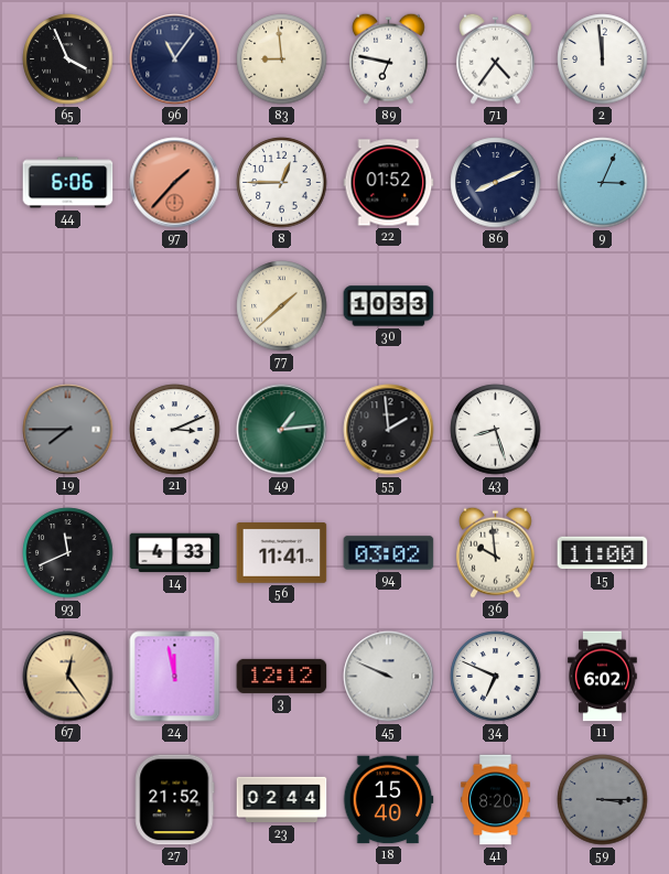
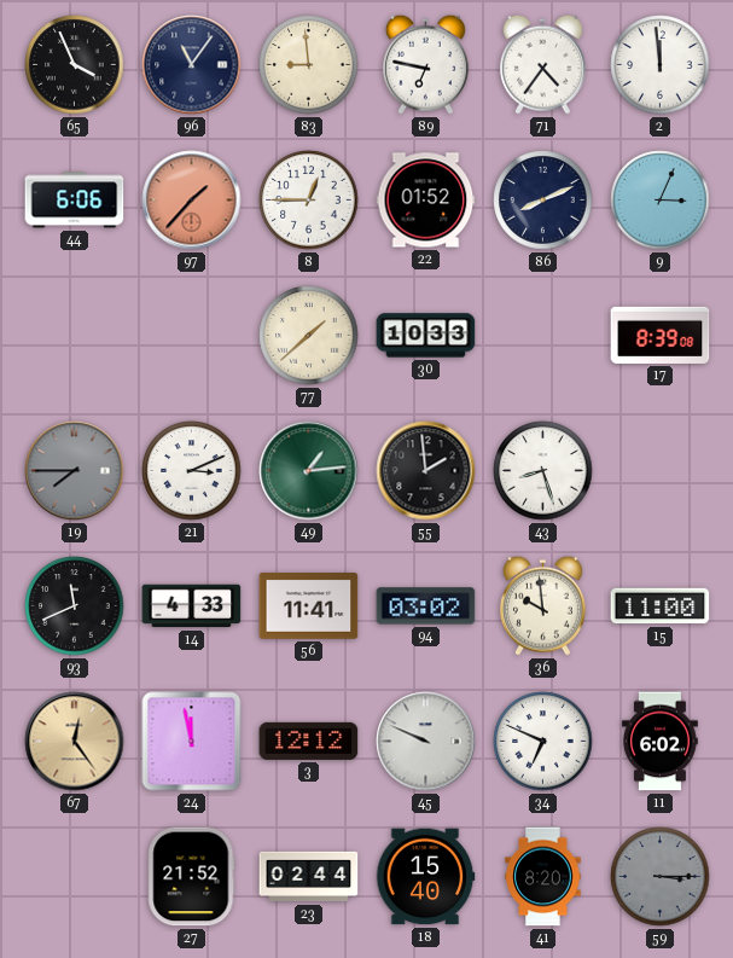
17: none -> 8:39 (661, 335)
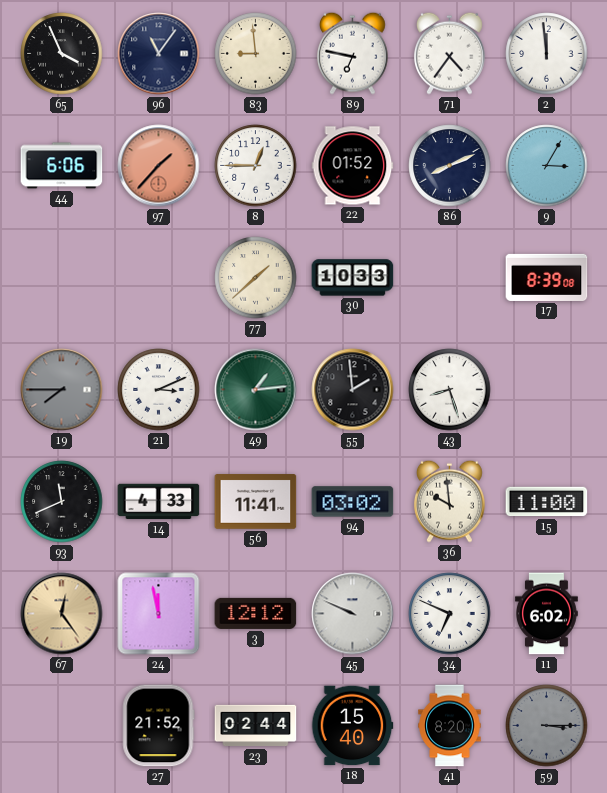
9: 3:04 -> 3:05 (547, 166)
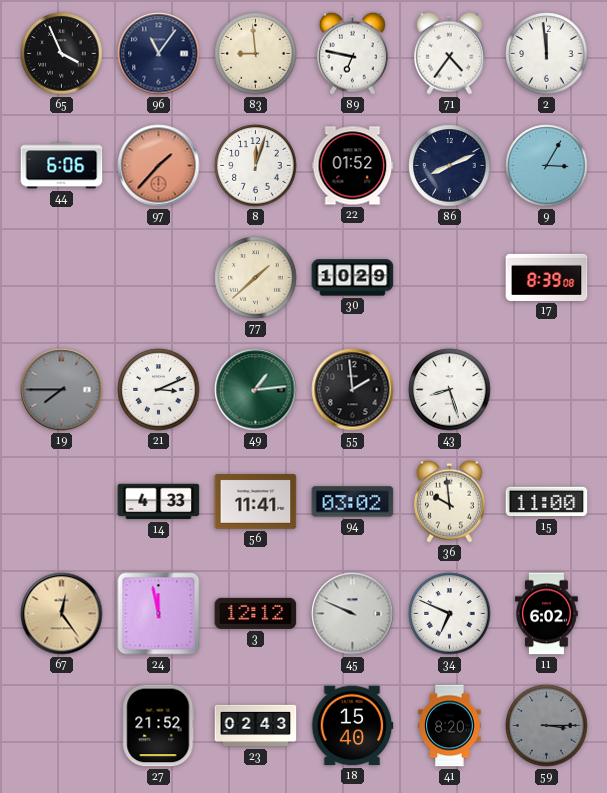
8: 12:45 -> 12:03 (256, 166)
30: 10:33 -> 10:29 (353, 278)
93: 11:41 -> none (62, 502)
23: 02:44 -> 02:43 (256, 726)
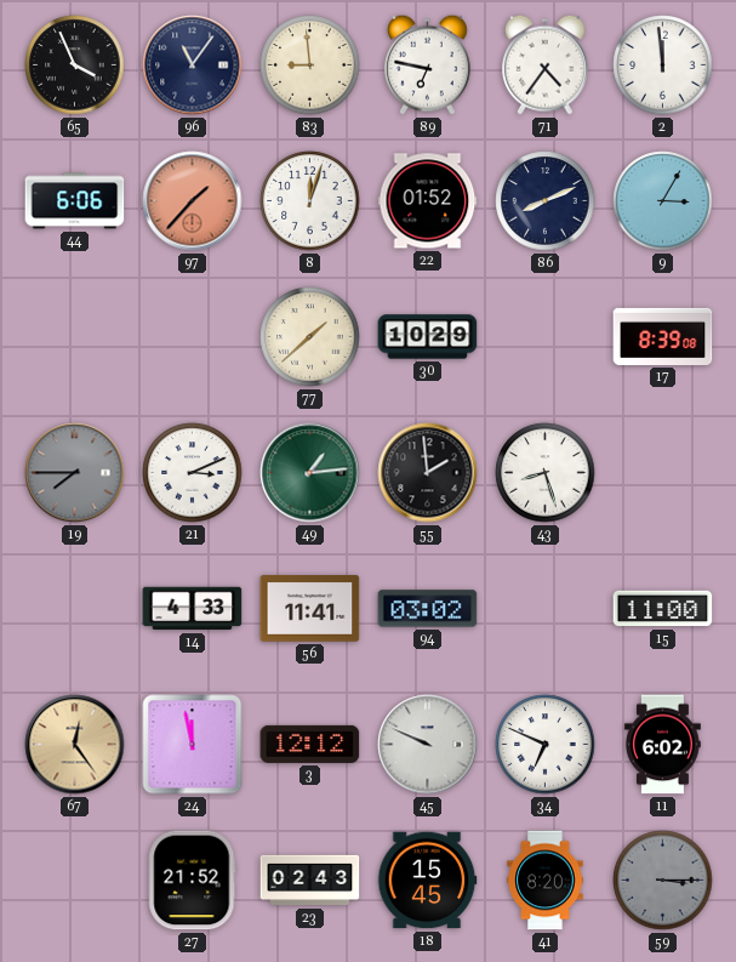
36: 9:59 -> none (450, 501)
18: 15:40 -> 15:45 (427, 881)
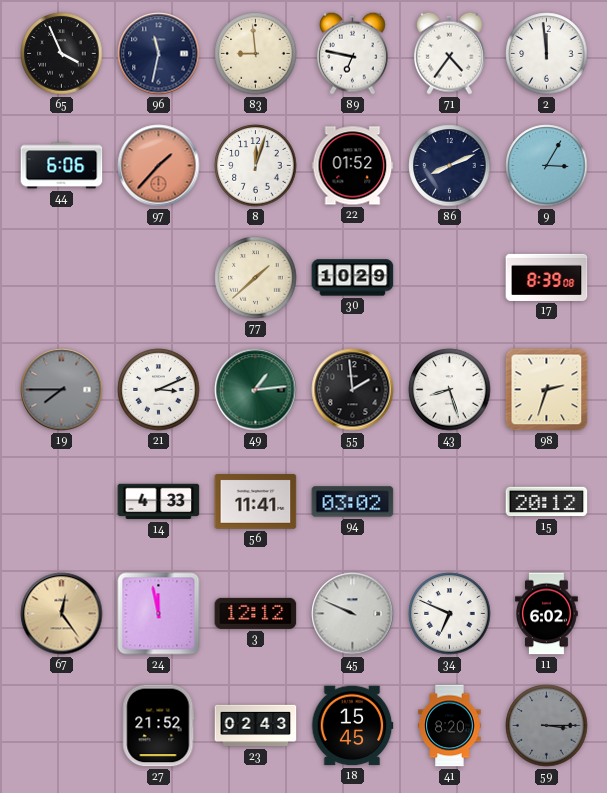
96: 11:06 -> 11:32 (159, 54)
98: none -> 2:33 (547, 390)
15: 11:00 -> 20:12 (547, 502)
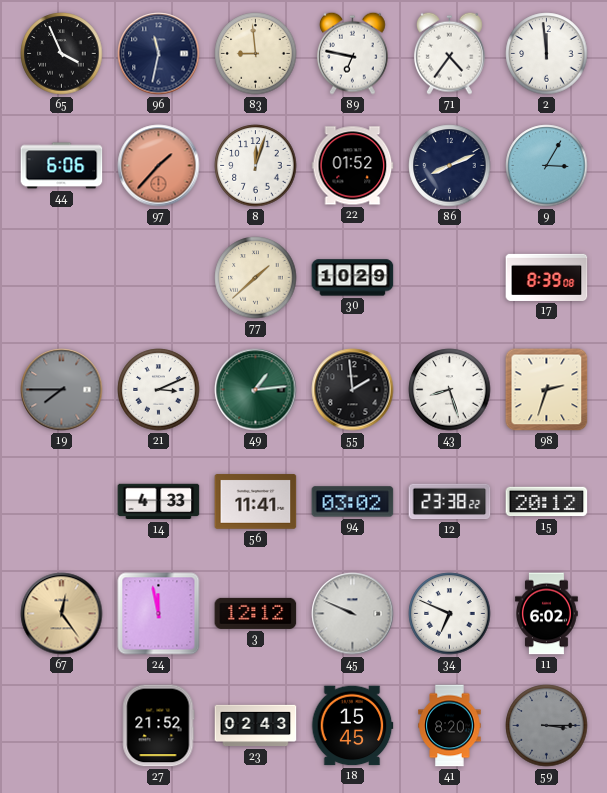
12: none -> 23:38 (450, 502)
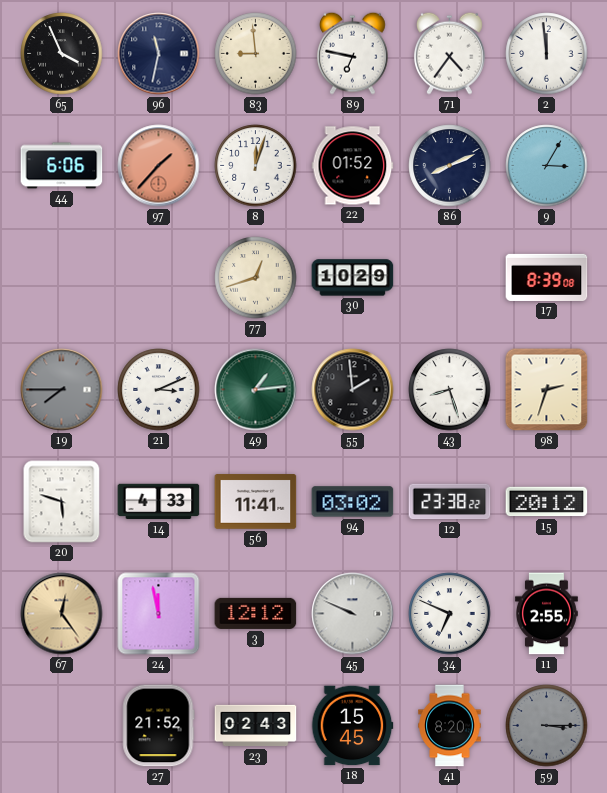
77: 1:38 -> 12:42 (256, 278)
20: none -> 5:48 (62, 502)
11: 6:02 -> 2:55 (546, 614)
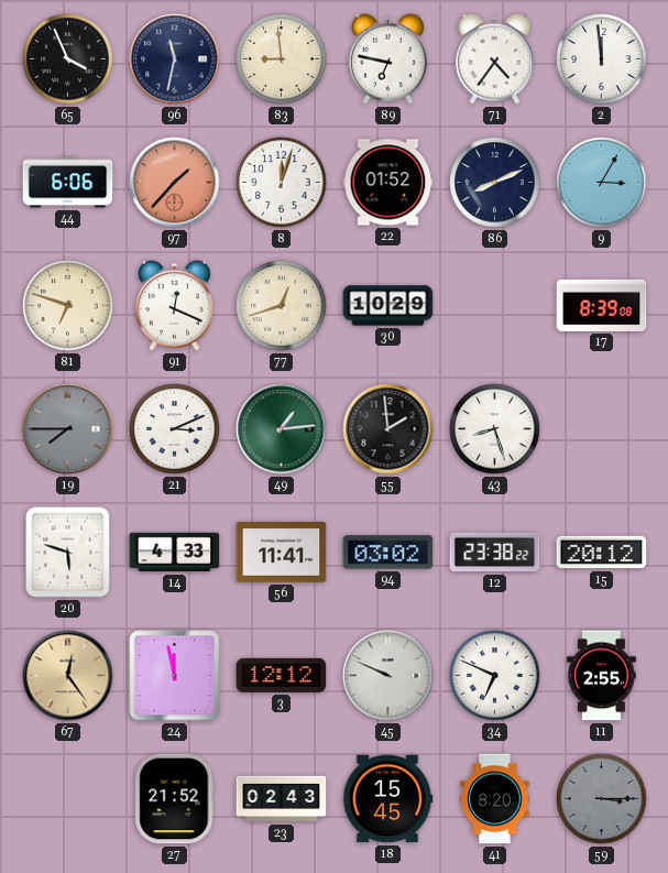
81: none -> 6:48 (68, 306)
91: none -> 12:19 (175, 305)
98: 2:33 -> none (547, 390)
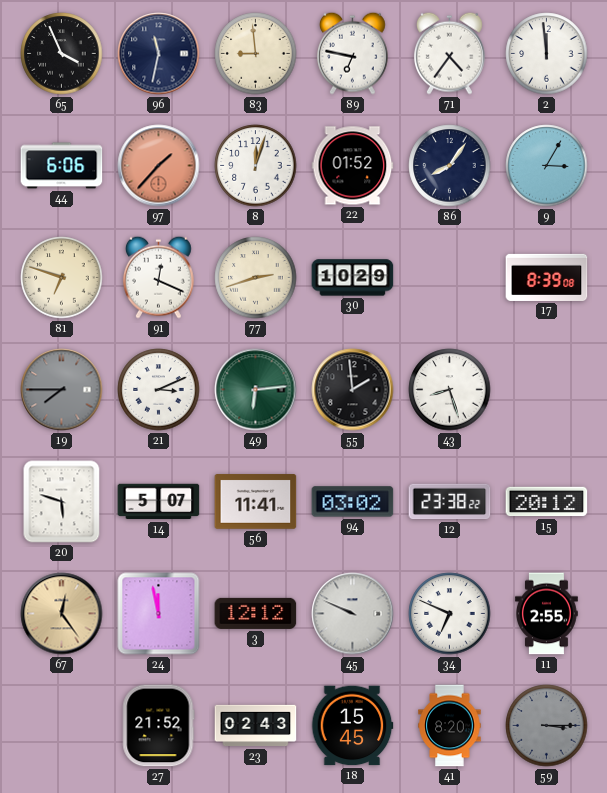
86: 8:11 -> 8:06 (450, 166)
77: 12:42 -> 2:42 (256, 278)
49: 1:14 -> 6:14 (256, 390)
14: 4:33 -> 5:07 (159, 502)
